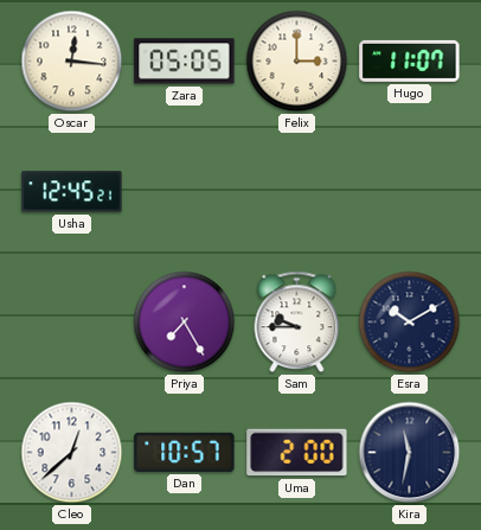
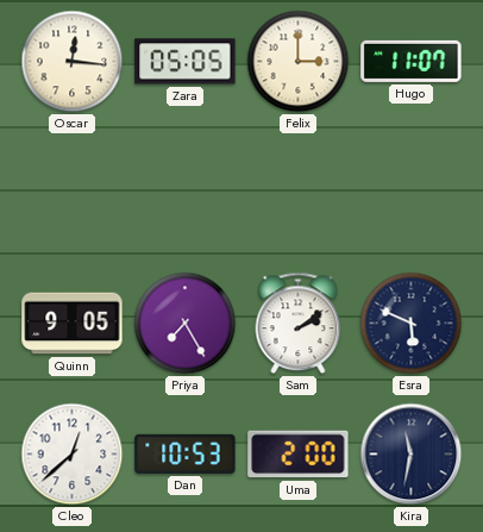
Usha: 12:45 -> none (72, 192)
Quinn: none -> 9:05 (73, 324)
Sam: 9:45 -> 2:09 (299, 324)
Esra: 10:10 -> 5:49 (412, 324)
Dan: 10:57 -> 10:53 (186, 453)
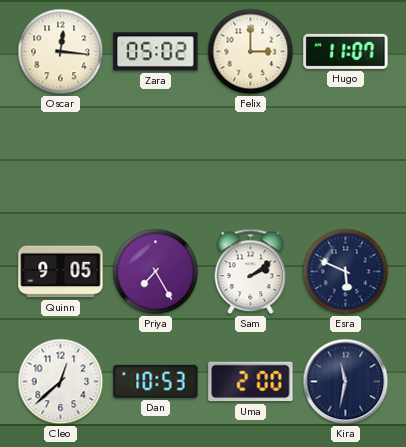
Zara: 05:05 -> 05:02 (156, 52)
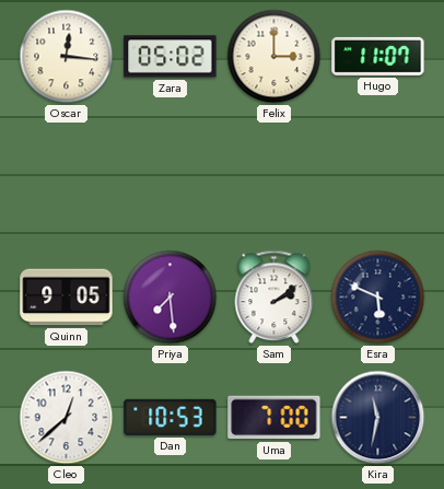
Priya: 7:25 -> 7:29 (171, 298)
Uma: 2:00 -> 7:00 (274, 418)
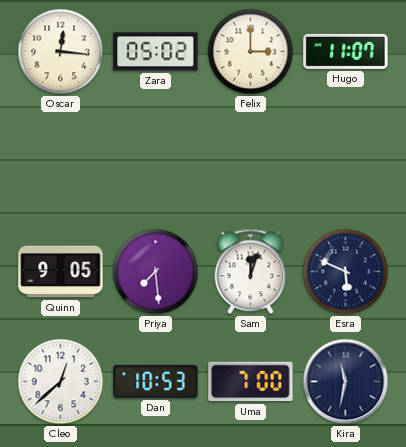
Sam: 2:09 -> 12:03 (251, 272)
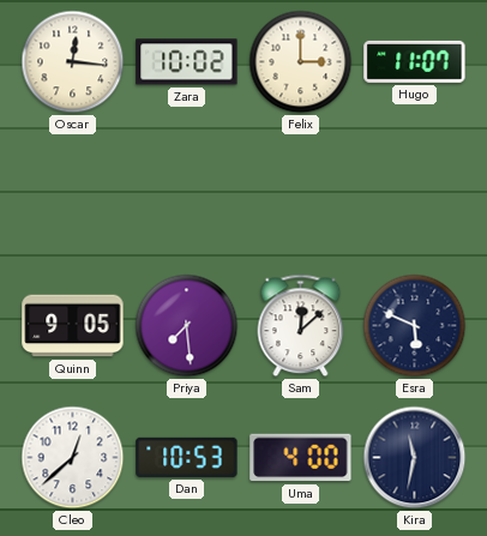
Zara: 05:02 -> 10:02 (187, 62)
Sam: 12:03 -> 12:08 (301, 326)
Uma: 7:00 -> 4:00 (301, 458)
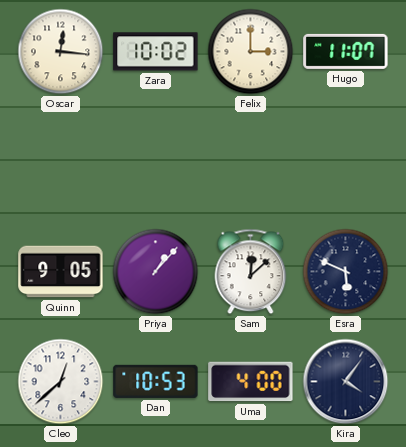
Priya: 7:29 -> 1:07 (156, 272)
Kira: 11:32 -> 4:06 (346, 382)
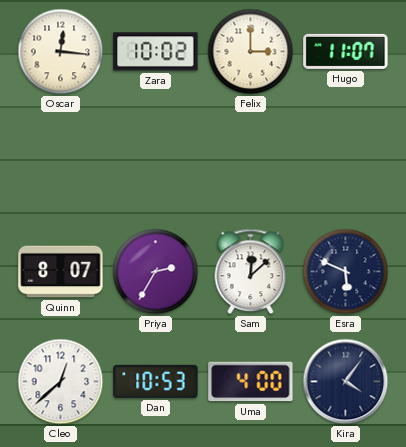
Quinn: 9:05 -> 8:07 (61, 272)
Priya: 1:07 -> 2:35 (156, 272)
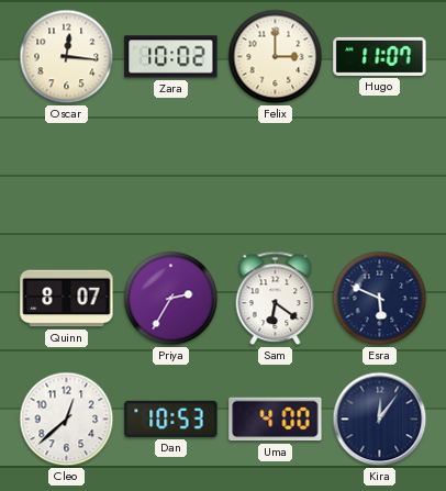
Sam: 12:08 -> 6:21 (276, 299)
Kira: 4:06 -> 12:06 (380, 420)
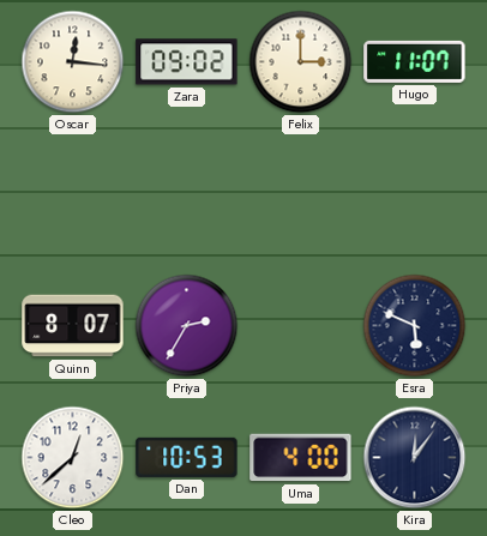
Zara: 10:02 -> 09:02 (187, 62)
Sam: 6:21 -> none (276, 299)
